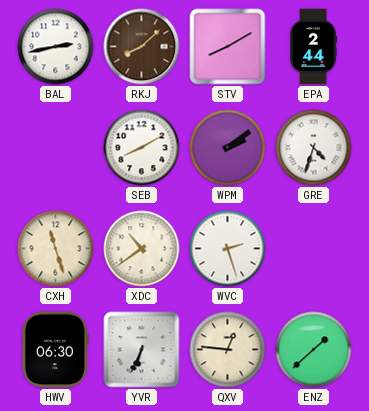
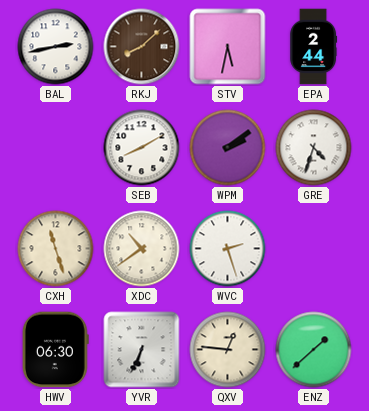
STV: 8:10 -> 5:32 (228, 47)
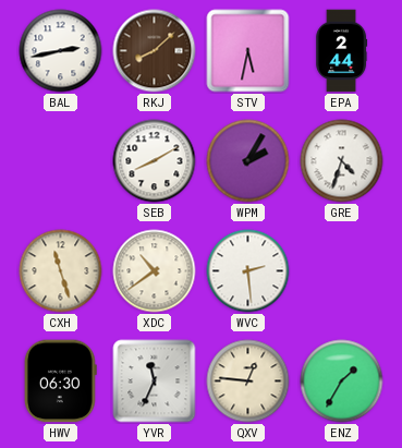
WPM: 2:09 -> 2:05 (248, 161)
WVC: 2:27 -> 2:29 (248, 271)
YVR: 6:34 -> 11:34 (155, 382)
ENZ: 1:38 -> 1:35 (342, 382)
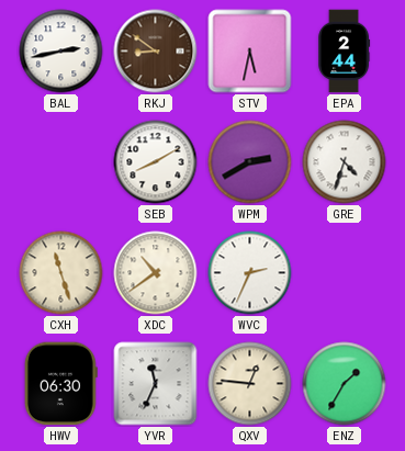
RKJ: 8:08 -> 8:51 (156, 52)
WPM: 2:05 -> 2:40 (250, 162)
WVC: 2:29 -> 2:34 (250, 273)
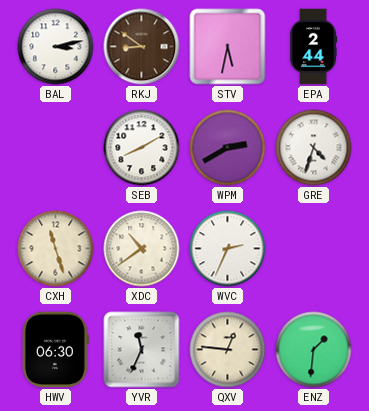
BAL: 2:43 -> 3:13 (56, 47)
ENZ: 1:35 -> 1:31 (314, 350)
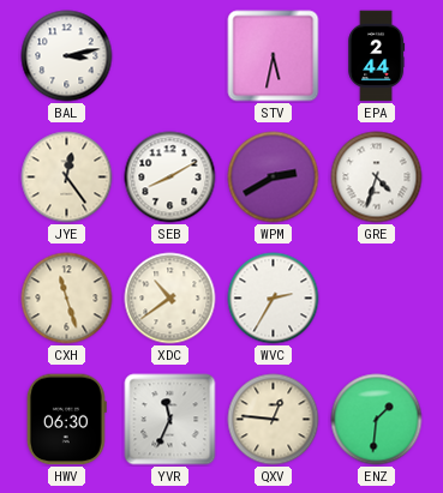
RKJ: 8:51 -> none (142, 47)
JYE: none -> 12:24 (67, 178)
WVC: 2:34 -> 2:35 (274, 299)
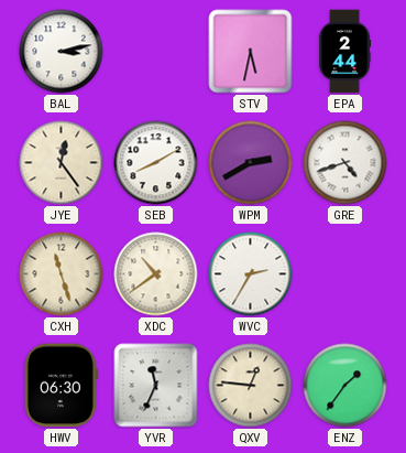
GRE: 4:33 -> 4:42 (345, 163)
ENZ: 1:31 -> 1:36 (345, 386)
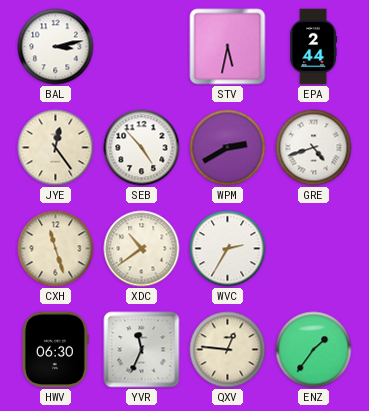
SEB: 8:10 -> 4:53 (142, 148)
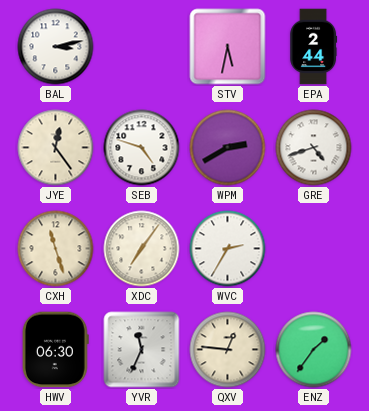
SEB: 4:53 -> 4:48 (142, 148)
XDC: 10:39 -> 7:06 (142, 249)
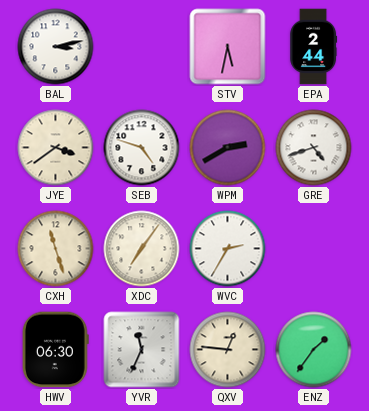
JYE: 12:24 -> 3:39 (56, 148)
